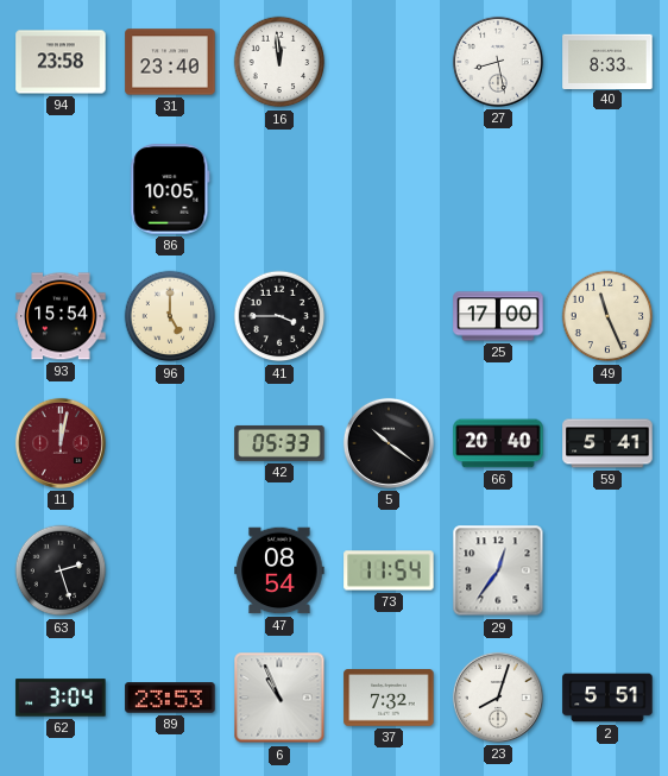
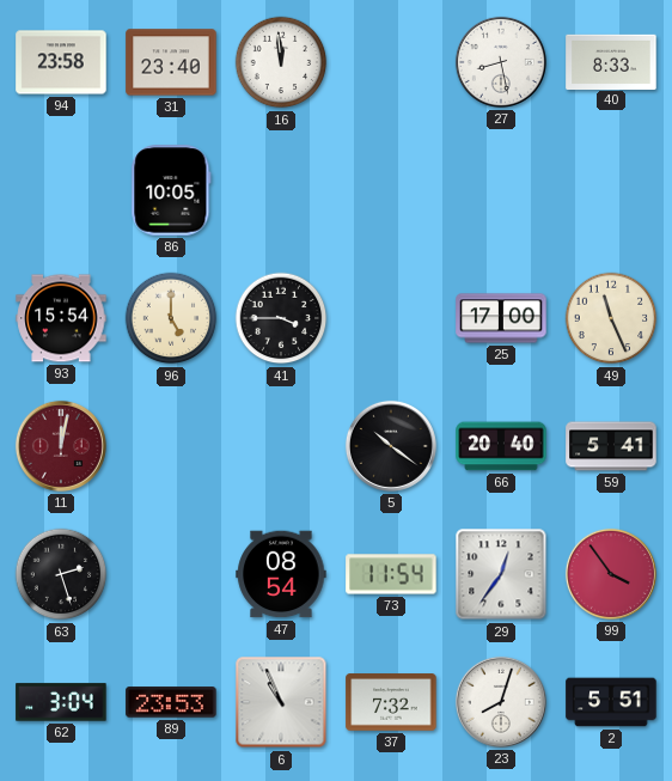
42: 05:33 -> none (279, 443)
99: none -> 3:54 (611, 574)
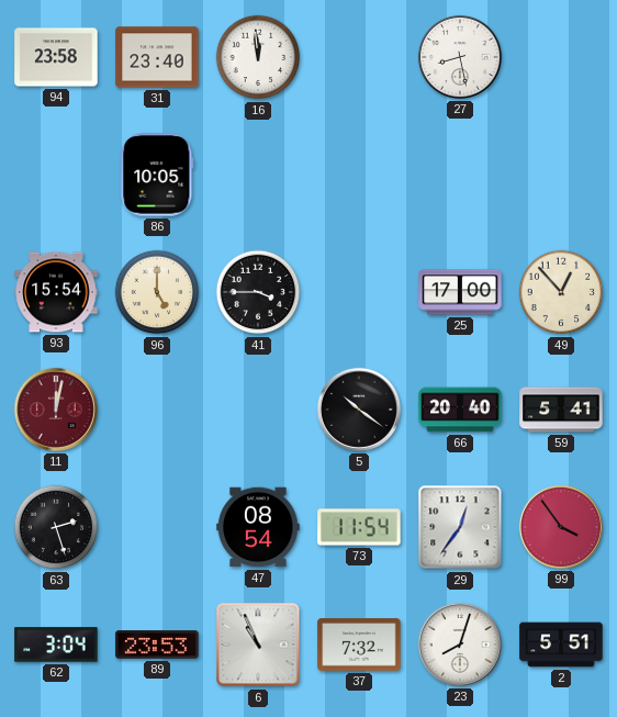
40: 8:33 -> none (611, 61)
49: 11:26 -> 12:53 (561, 292)
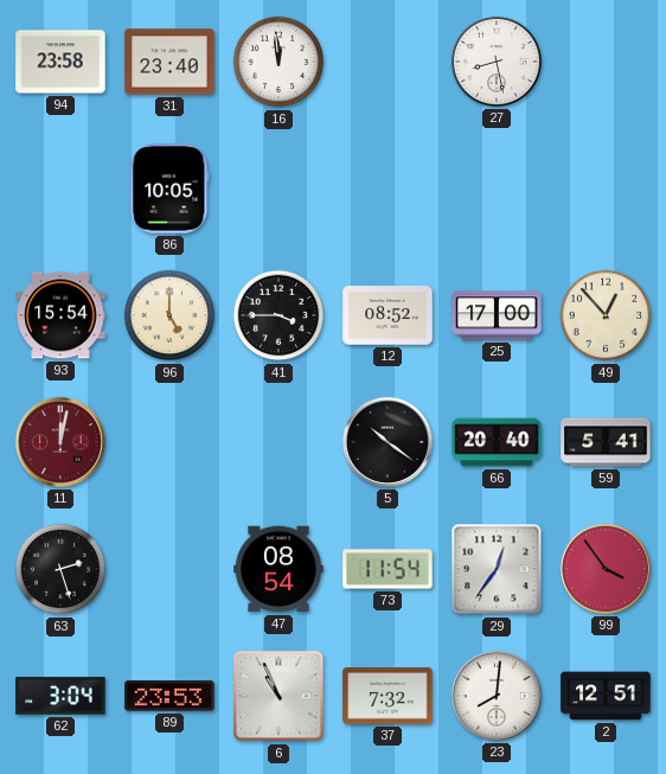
12: none -> 08:52 (388, 315)
23: 8:03 -> 8:01 (497, 696)
2: 5:51 -> 12:51 (606, 696)
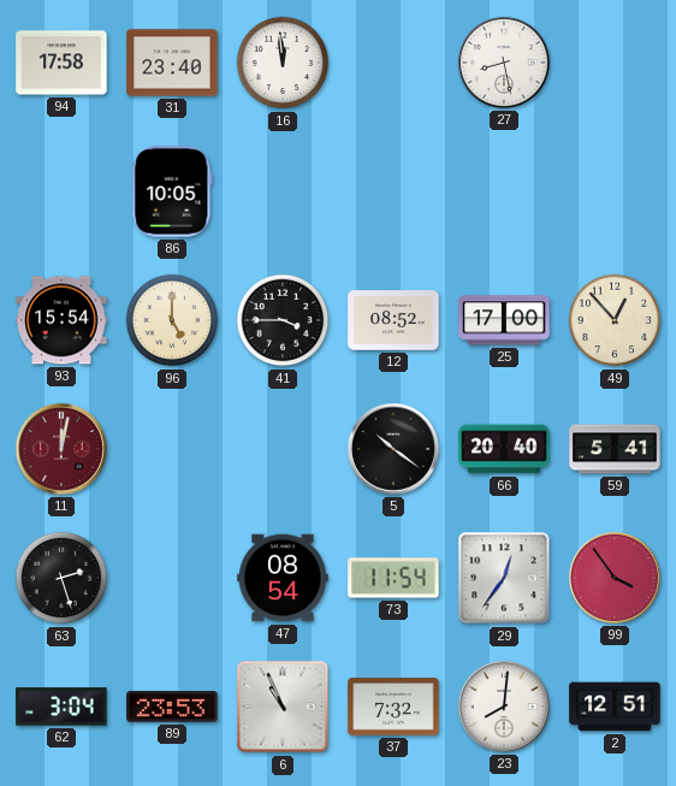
94: 23:58 -> 17:58 (61, 63)
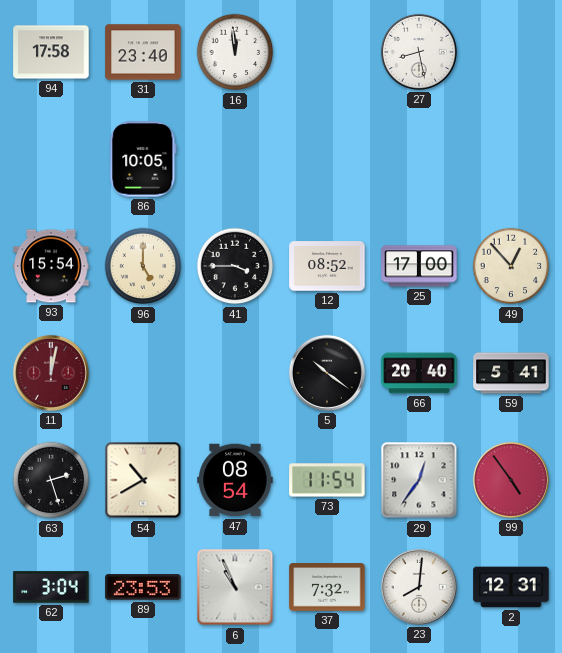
54: none -> 10:40 (143, 480)
99: 3:54 -> 4:54 (511, 480)
2: 12:51 -> 12:31 (511, 587)
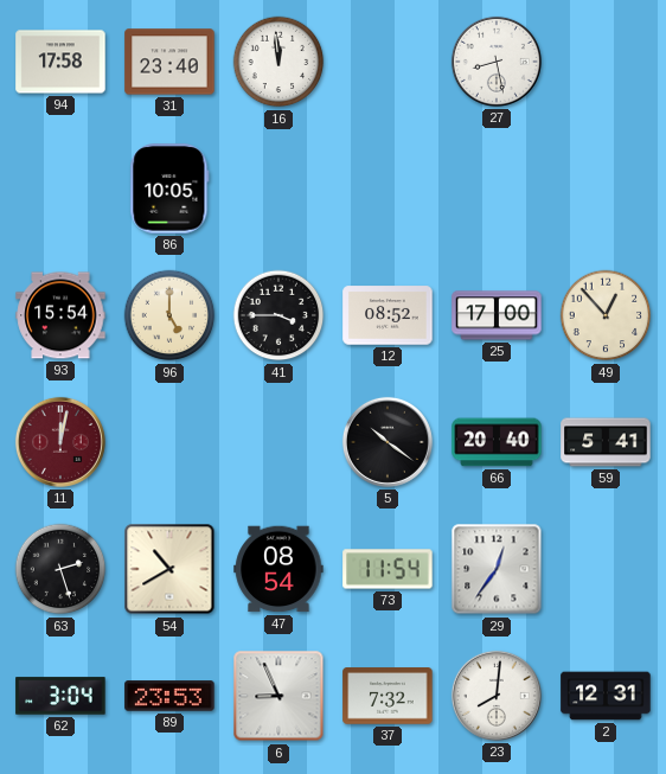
99: 4:54 -> none (511, 480)
6: 10:56 -> 8:56 (278, 696)
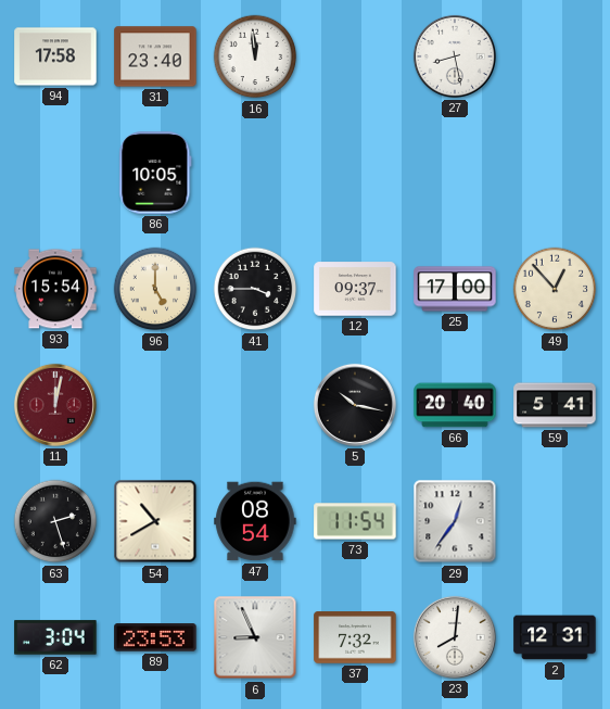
12: 08:52 -> 09:37 (355, 289)
5: 10:21 -> 10:17 (355, 405)
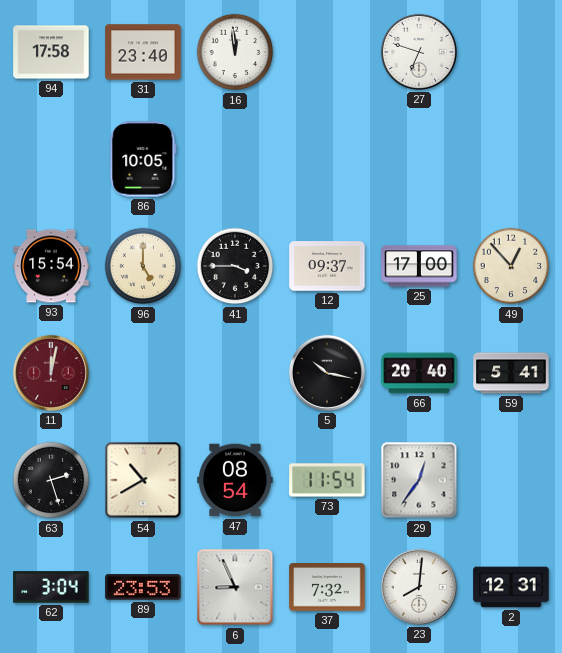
27: 8:28 -> 6:48 (419, 52)
